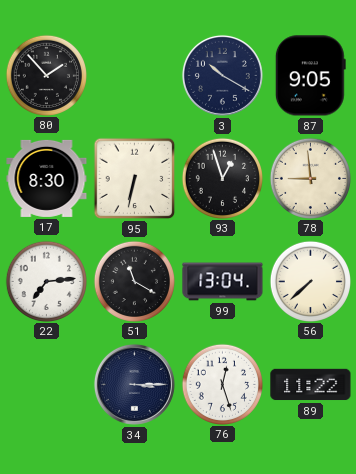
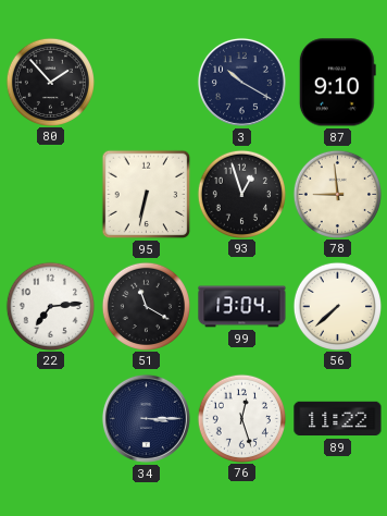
87: 9:05 -> 9:10 (337, 83)
17: 8:30 -> none (47, 178)
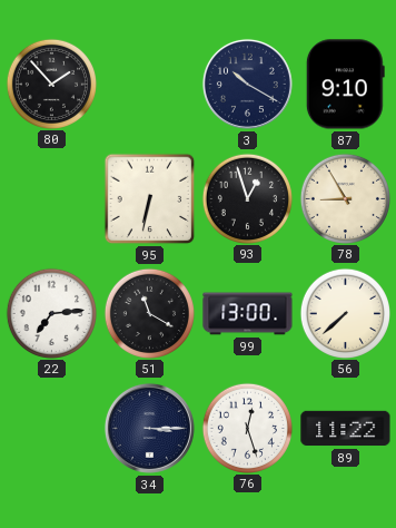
78: 8:59 -> 8:55 (345, 198)
99: 13:04 -> 13:00 (248, 314)
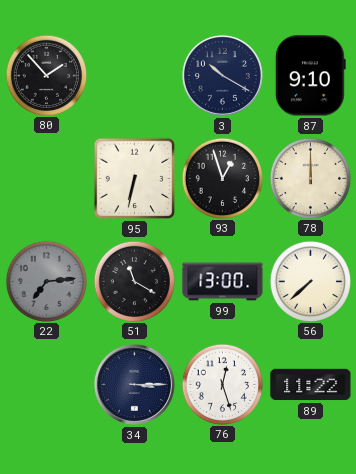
78: 8:55 -> 12:00 (310, 178)
22 dial: white -> grey (46, 281)
